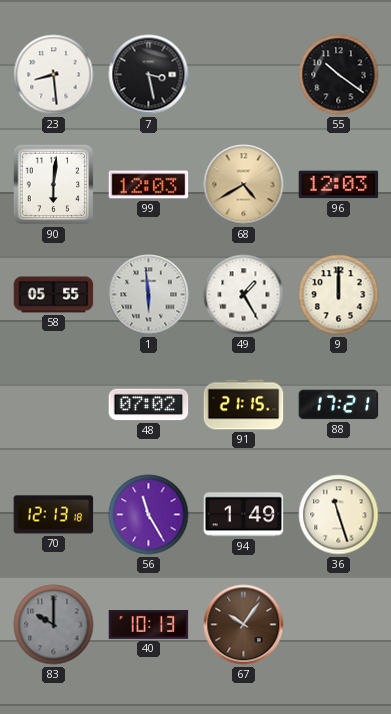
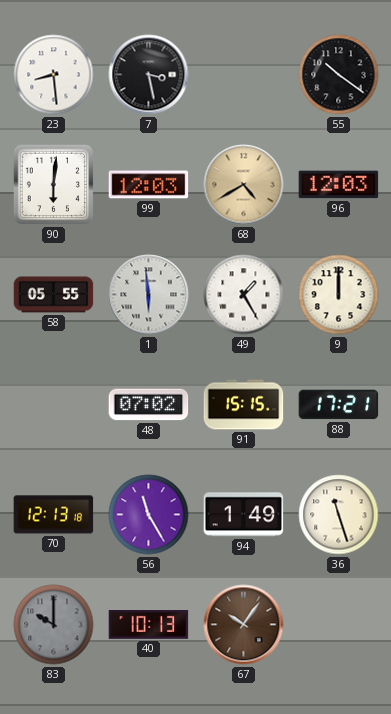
91: 21:15 -> 15:15 (244, 405)
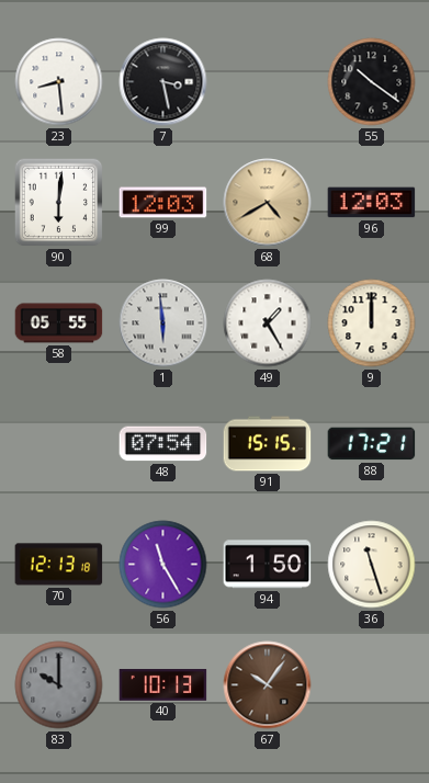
48: 07:02 -> 07:54 (163, 444)
94: 1:49 -> 1:50 (268, 565)
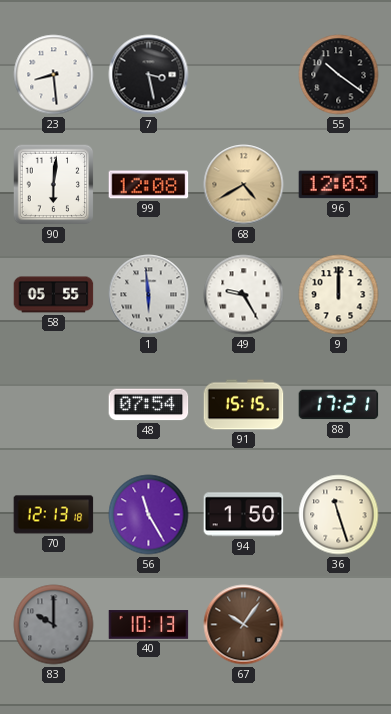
99: 12:03 -> 12:08 (149, 185)
49: 1:25 -> 9:25 (244, 295)
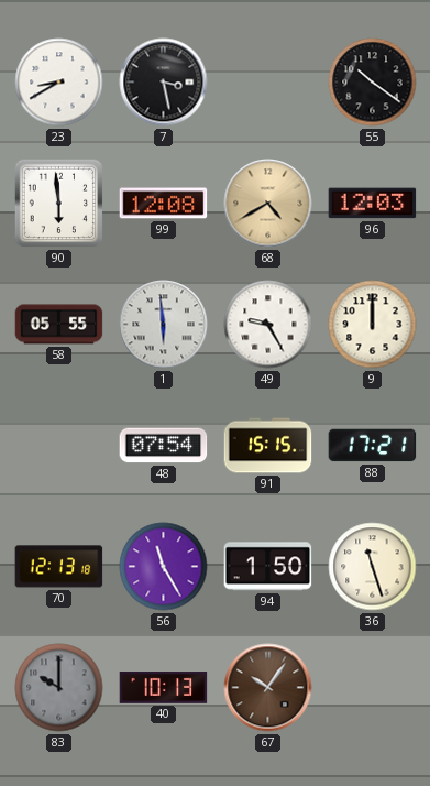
23: 8:29 -> 8:40 (59, 83)
90: 6:01 -> 5:59 (59, 204)
